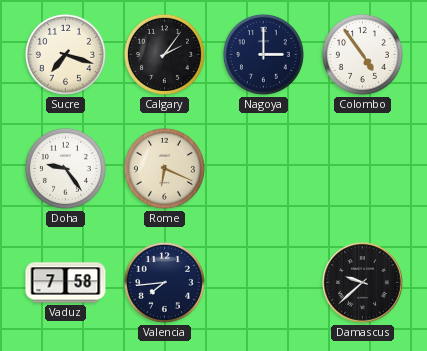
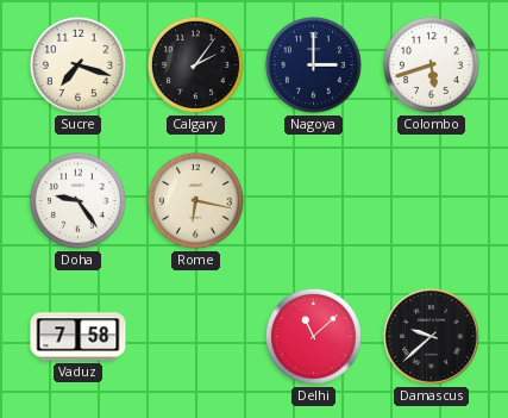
Colombo: 4:54 -> 5:42 (431, 64)
Rome: 6:19 -> 6:17 (195, 200)
Valencia: 7:44 -> none (164, 282)
Delhi: none -> 11:08 (313, 336)
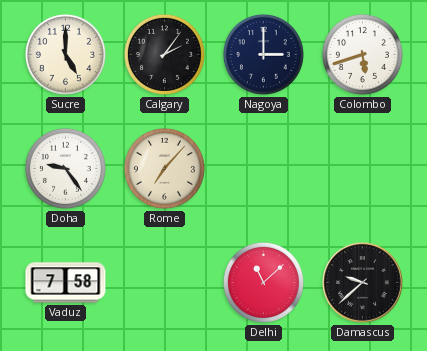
Sucre: 7:18 -> 5:00 (65, 54)
Rome: 6:17 -> 7:07 (164, 168)
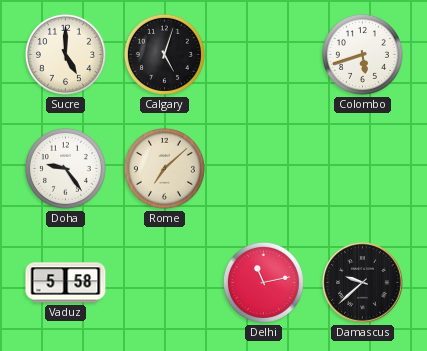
Calgary: 2:06 -> 5:03 (164, 54)
Nagoya: 3:00 -> none (263, 54)
Rome: 7:07 -> 7:08 (164, 168)
Vaduz: 7:58 -> 5:58 (66, 283)
Delhi: 11:08 -> 11:13 (263, 282)
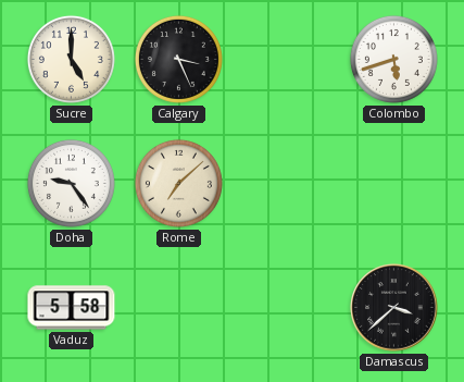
Calgary: 5:03 -> 3:26 (178, 59)
Delhi: 11:13 -> none (263, 282)
Damascus: 9:38 -> 3:38 (394, 308)
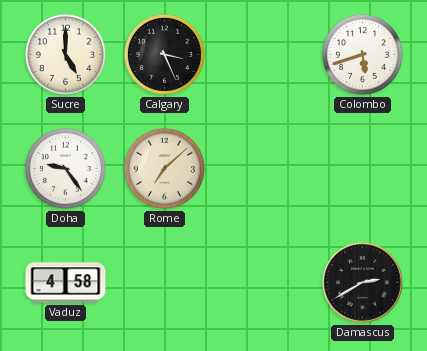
Vaduz: 5:58 -> 4:58 (66, 283)
Damascus: 3:38 -> 2:40 (363, 283)
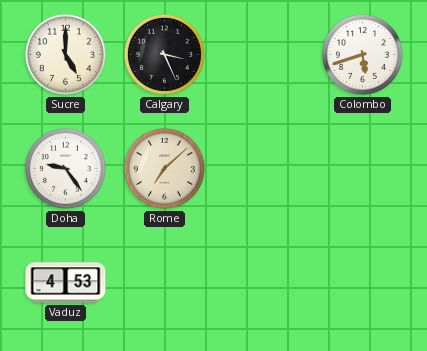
Vaduz: 4:58 -> 4:53 (66, 283)
Damascus: 2:40 -> none (363, 283)
